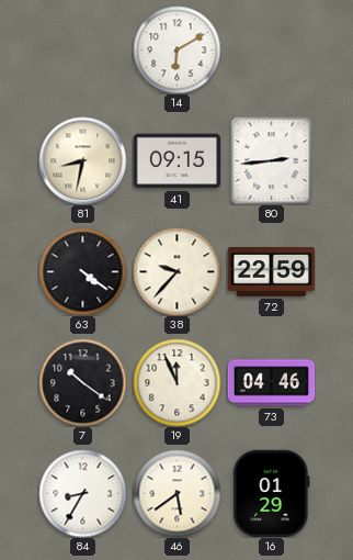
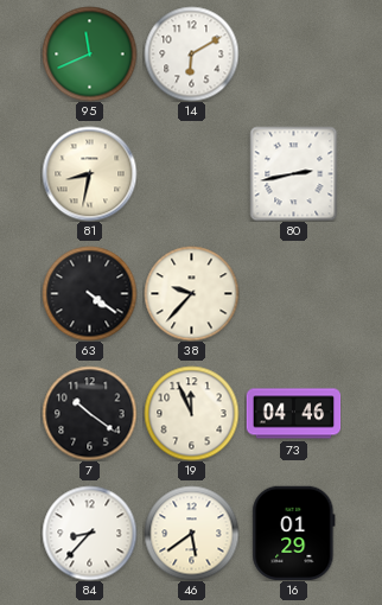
95: none -> 11:41 (89, 53)
41: 09:15 -> none (176, 161)
80: 2:44 -> 2:43 (294, 173)
72: 22:59 -> none (271, 271)
84: 8:35 -> 8:37 (89, 533)
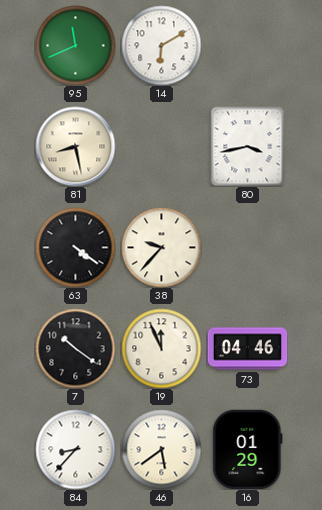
81: 8:32 -> 8:28 (75, 146)
80: 2:43 -> 3:43 (248, 146)
